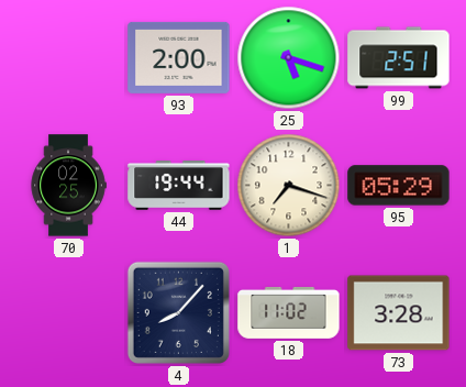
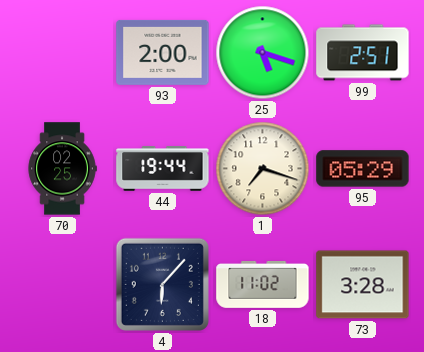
4: 8:07 -> 6:07 (162, 284)
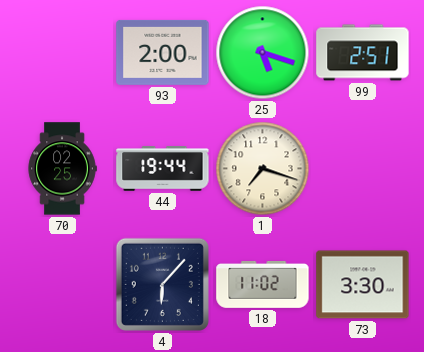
95: 05:29 -> none (363, 169)
73: 3:28 -> 3:30 (363, 285)
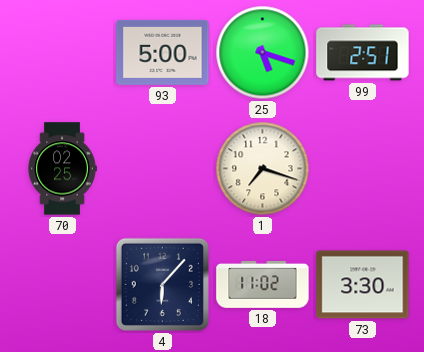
93: 2:00 -> 5:00 (163, 52)
44: 19:44 -> none (163, 169)
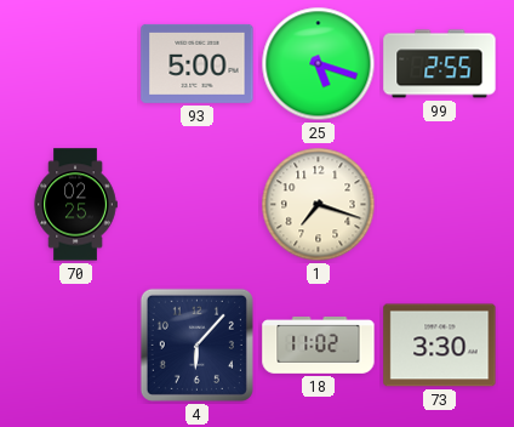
99: 2:51 -> 2:55 (440, 64)
